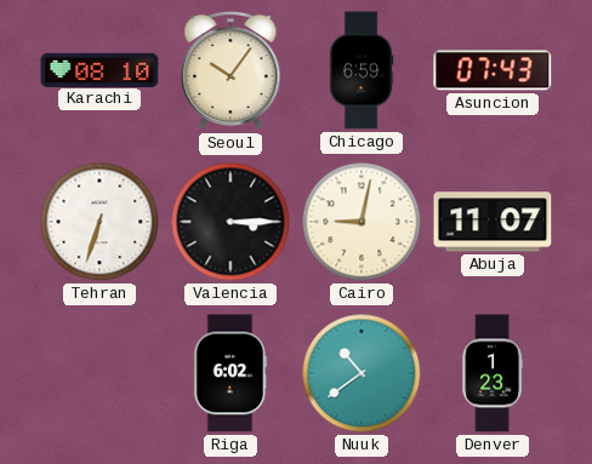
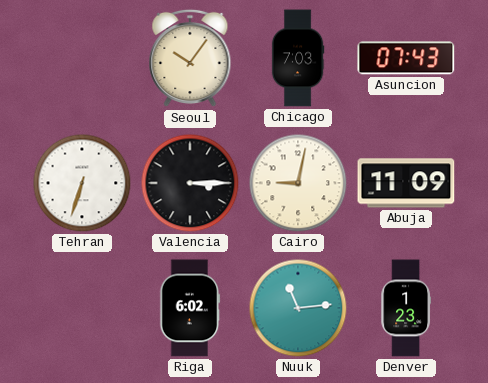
Karachi: 08:10 -> none (99, 69)
Chicago: 6:59 -> 7:03 (298, 58)
Abuja: 11:07 -> 11:09 (406, 183)
Nuuk: 10:39 -> 11:14 (298, 308)
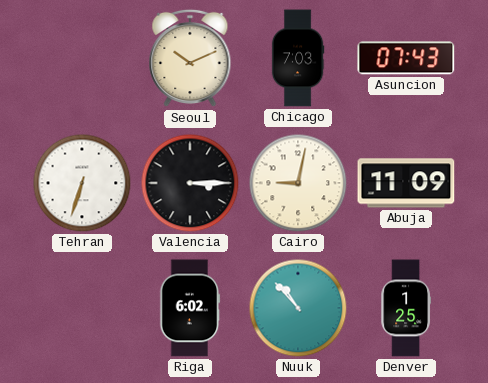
Seoul: 10:06 -> 10:11 (190, 58)
Nuuk: 11:14 -> 10:53 (298, 308)
Denver: 1:23 -> 1:25 (405, 308)
